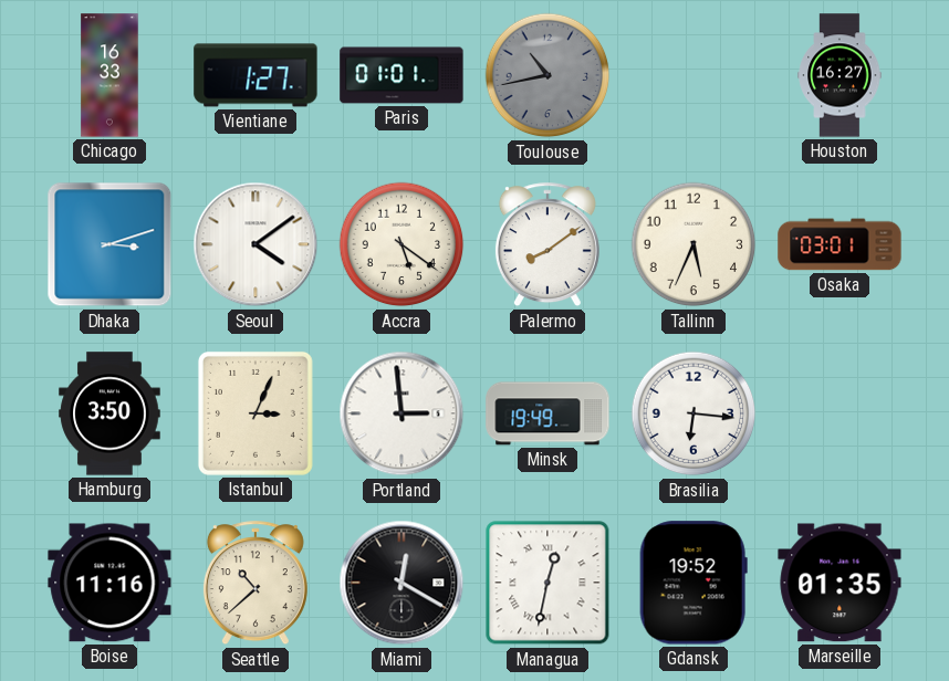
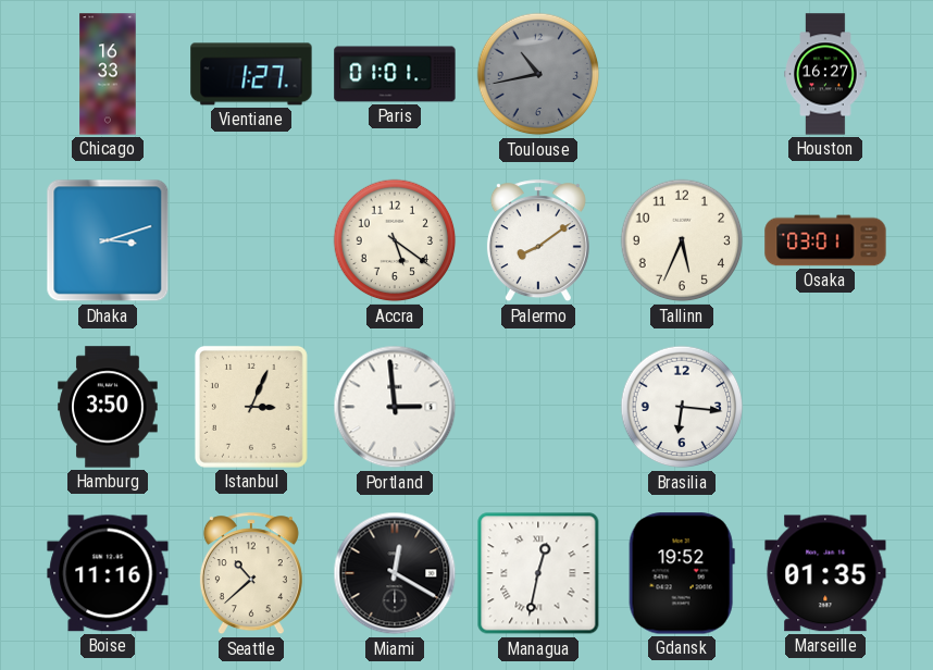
Seoul: 4:09 -> none (255, 244)
Minsk: 19:49 -> none (547, 413)
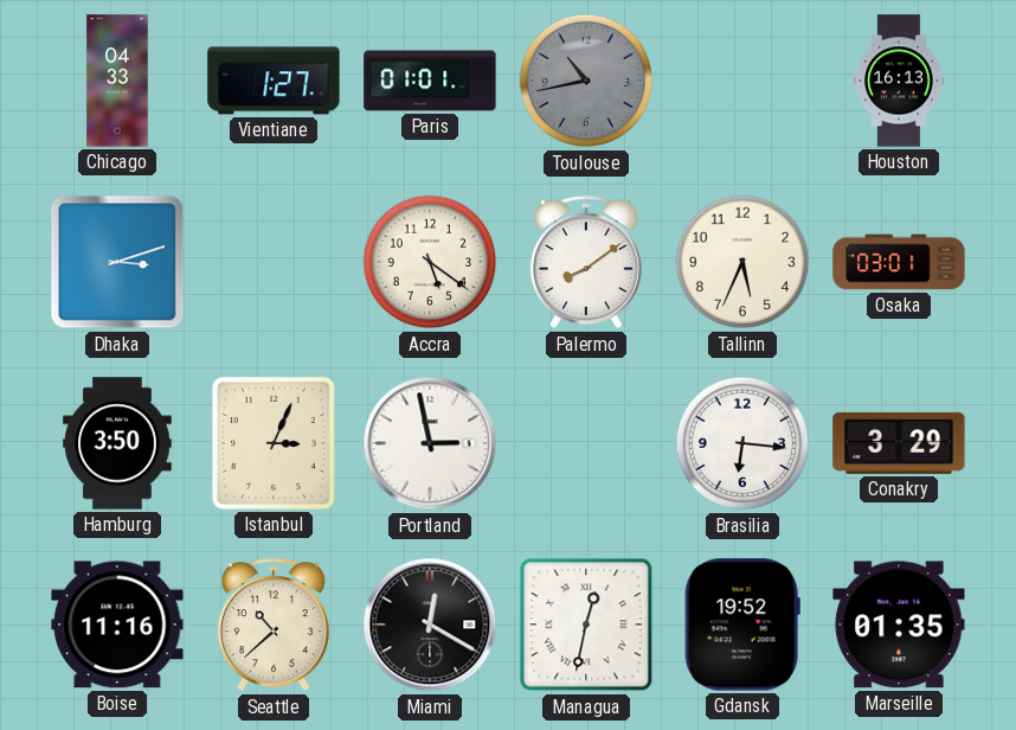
Chicago: 16:33 -> 04:33 (117, 81)
Houston: 16:27 -> 16:13 (899, 81)
Portland: 2:59 -> 2:58 (430, 443)
Conakry: none -> 3:29 (899, 443)
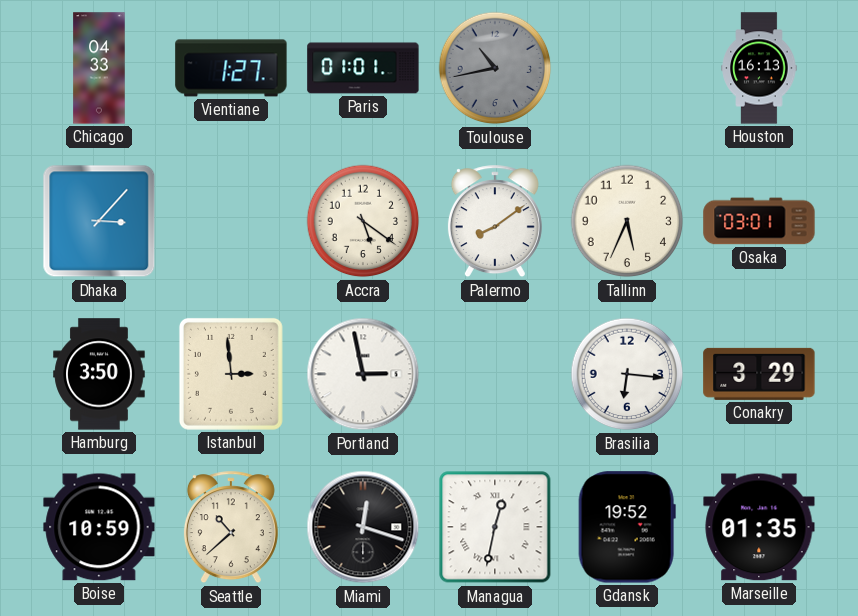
Dhaka: 3:12 -> 3:07 (99, 221)
Istanbul: 3:04 -> 2:59 (231, 374)
Boise: 11:16 -> 10:59 (99, 527)
Miami: 12:20 -> 12:18 (363, 527)
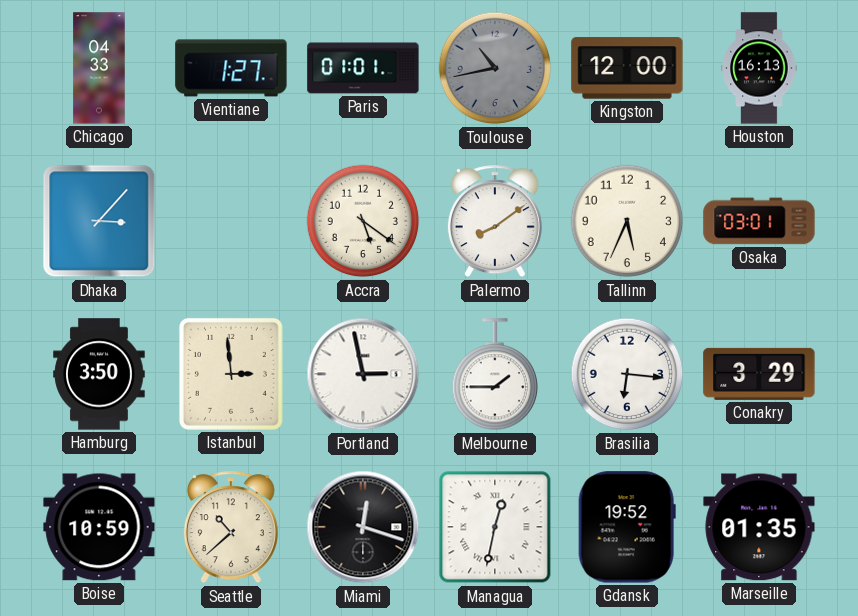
Kingston: none -> 12:00 (627, 68)
Melbourne: none -> 1:45 (494, 375)
